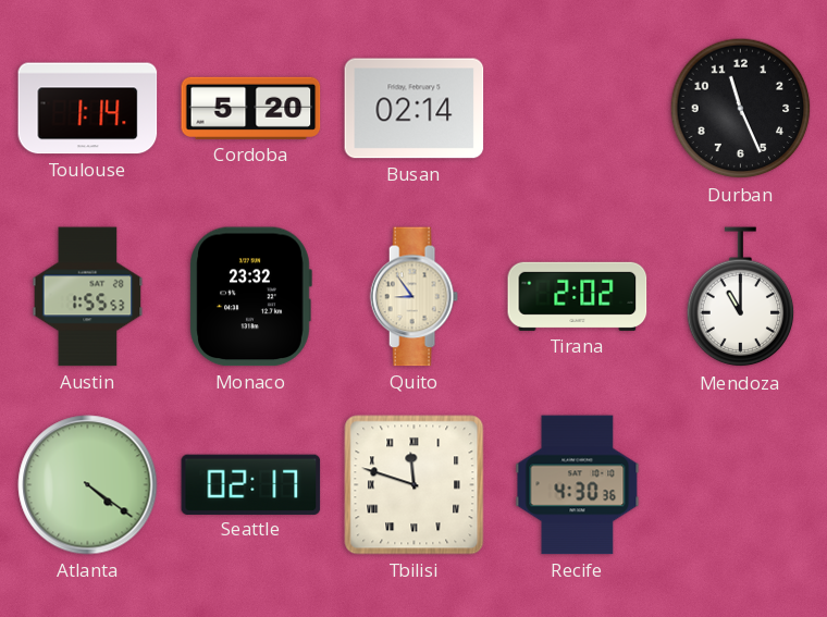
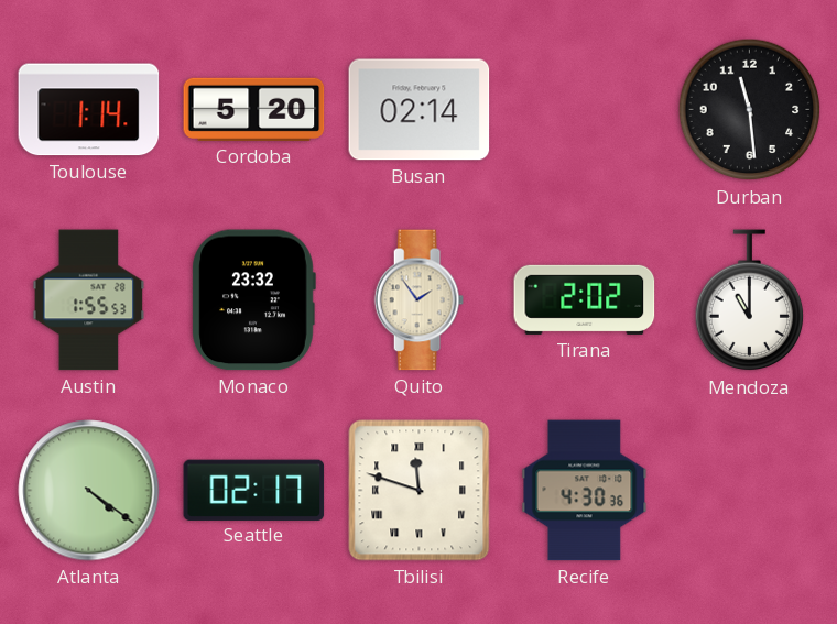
Durban: 11:26 -> 11:29 (750, 110)
Quito: 8:54 -> 1:54 (418, 300)
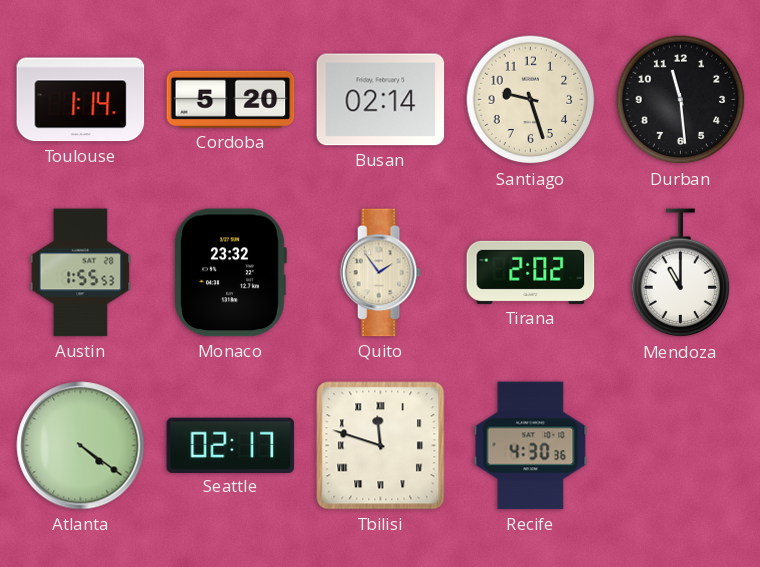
Santiago: none -> 9:27 (531, 100)
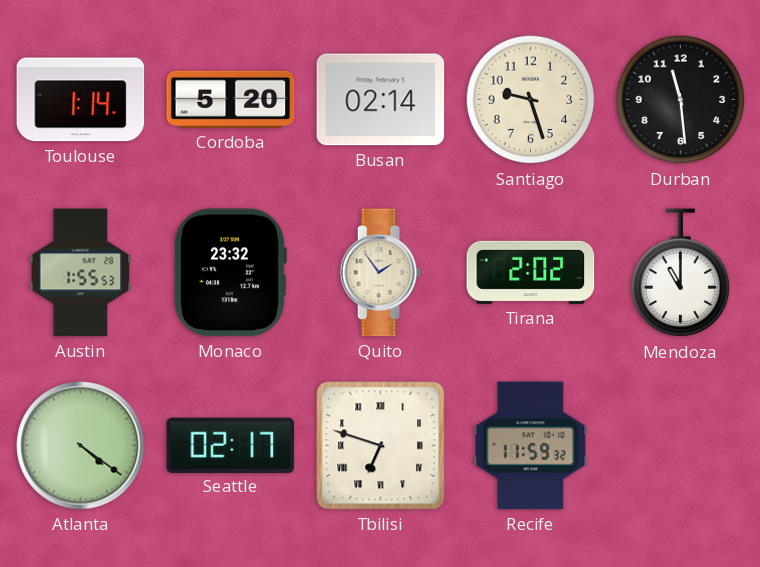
Tbilisi: 11:48 -> 6:48 (381, 446)
Recife: 4:30 -> 11:59 (531, 446)
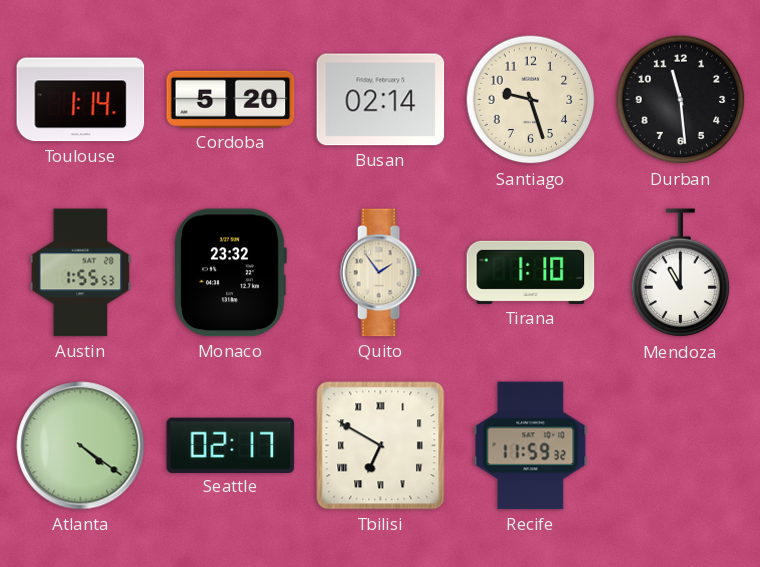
Tirana: 2:02 -> 1:10 (531, 272)
Tbilisi: 6:48 -> 6:50 (381, 446)
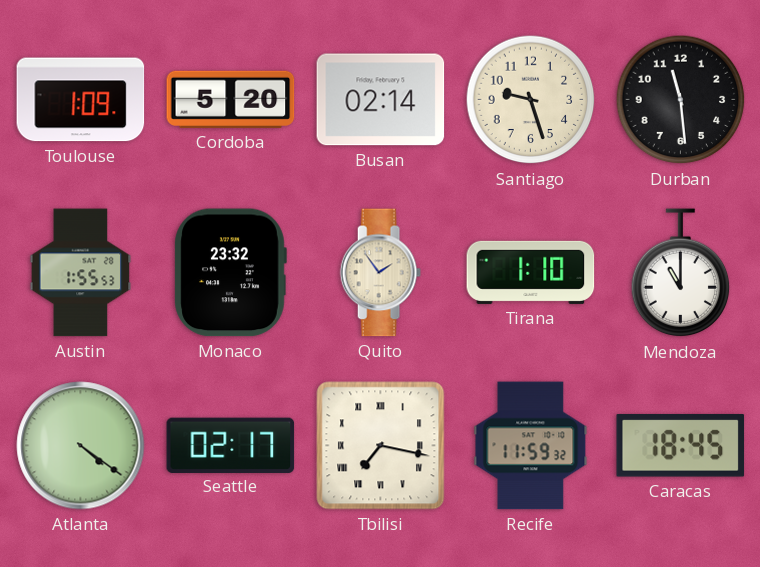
Toulouse: 1:14 -> 1:09 (81, 100)
Tbilisi: 6:50 -> 7:17 (381, 446)
Caracas: none -> 18:45 (680, 446)
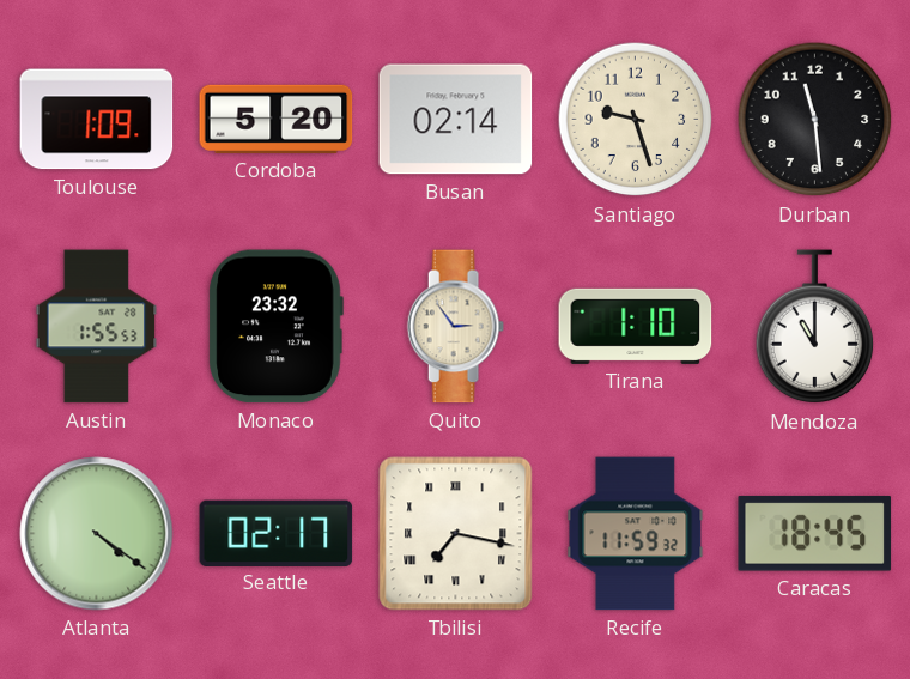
Quito: 1:54 -> 2:54 (455, 327)
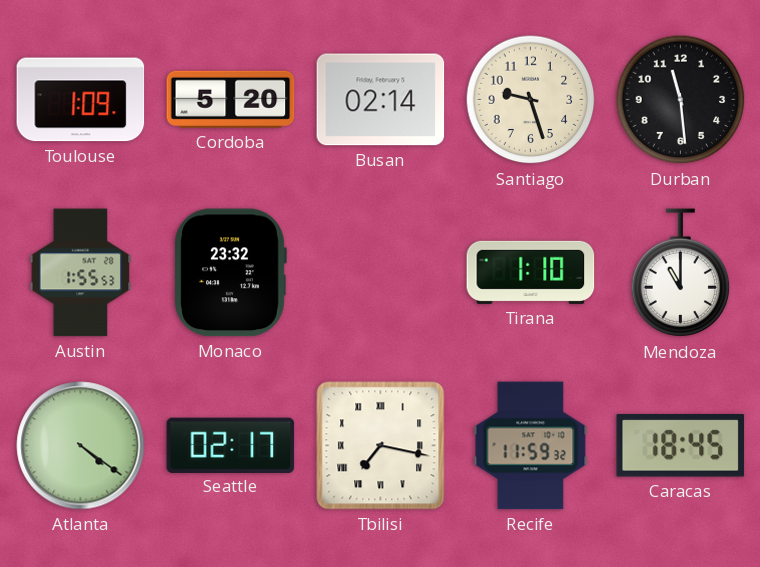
Quito: 2:54 -> none (455, 327)
